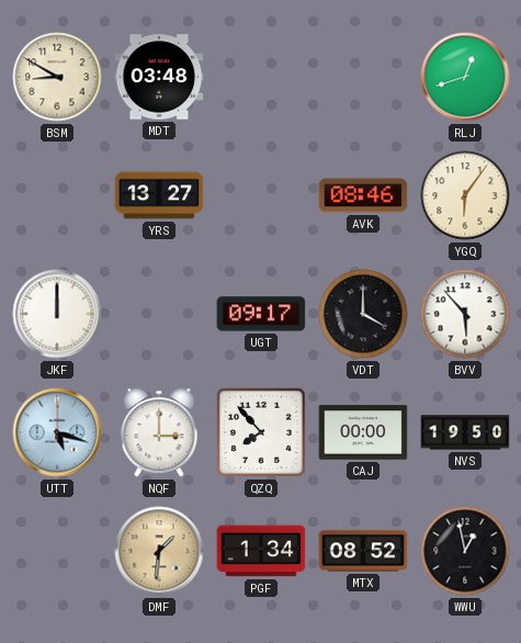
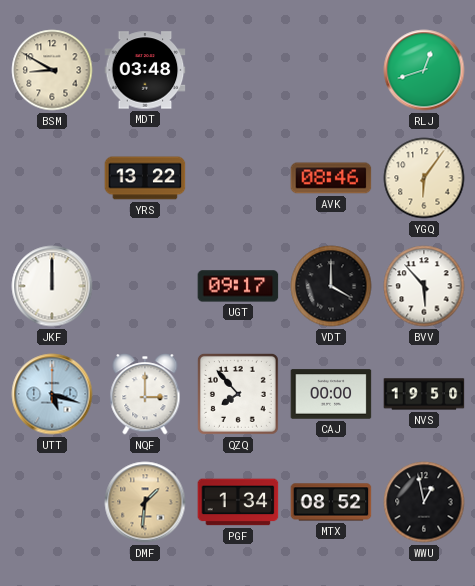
YRS: 13:27 -> 13:22 (145, 178)
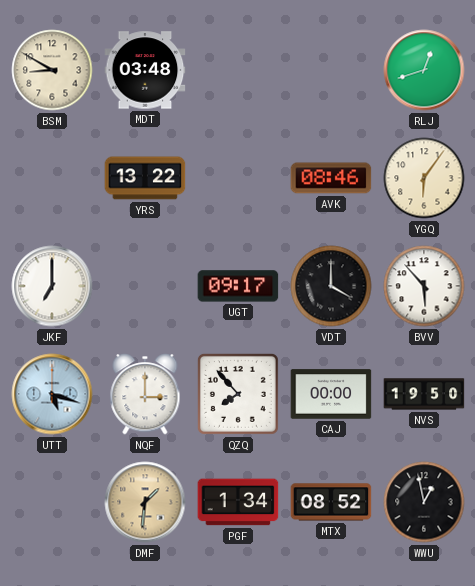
JKF: 12:00 -> 7:00 (52, 286)
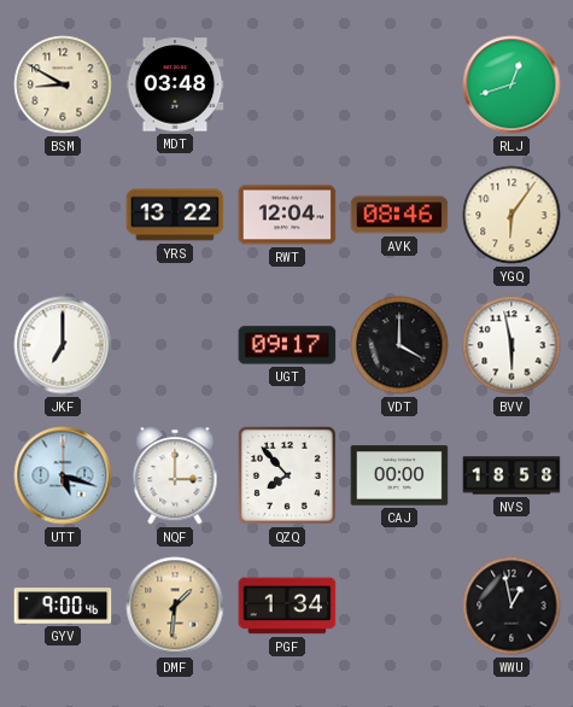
RWT: none -> 12:04 (287, 215)
BVV: 5:53 -> 5:58 (511, 345)
NVS: 19:50 -> 18:58 (511, 475)
GYV: none -> 9:00 (63, 606)
MTX: 08:52 -> none (331, 502)
